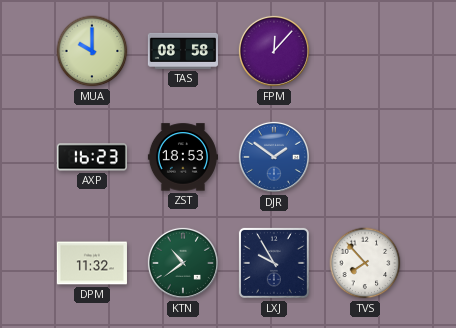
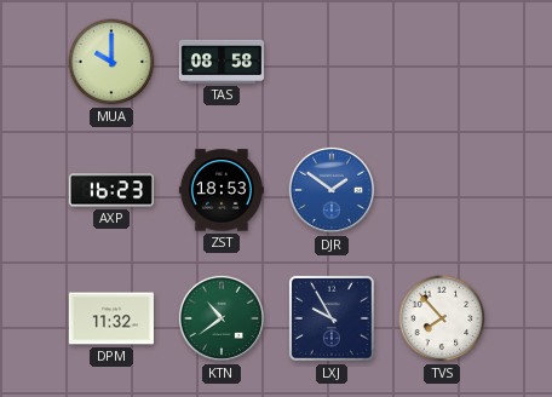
FPM: 12:07 -> none (274, 51)
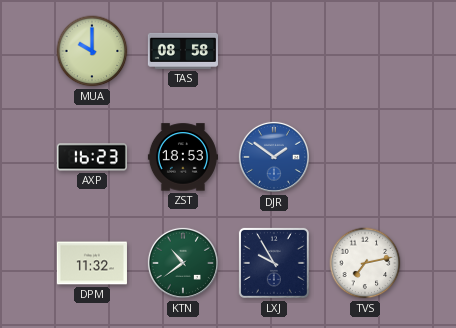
TVS: 7:53 -> 7:13 (365, 263)
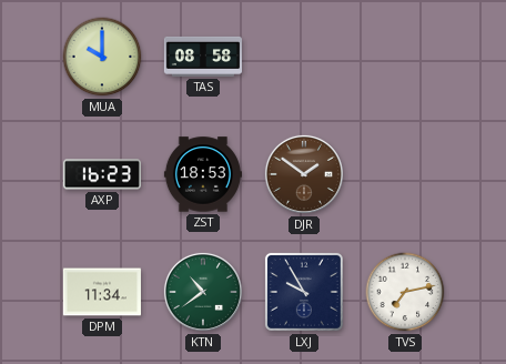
DJR dial: blue -> brown (304, 174)
DPM: 11:32 -> 11:34 (102, 292)
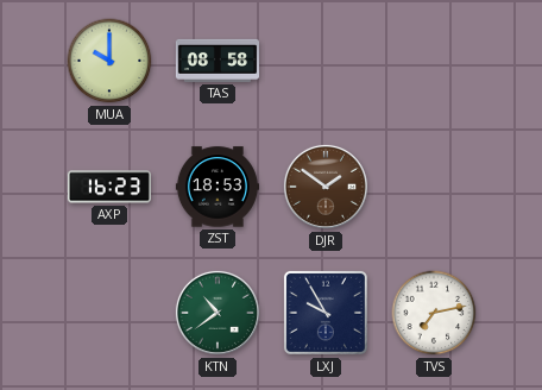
DPM: 11:34 -> none (102, 292)
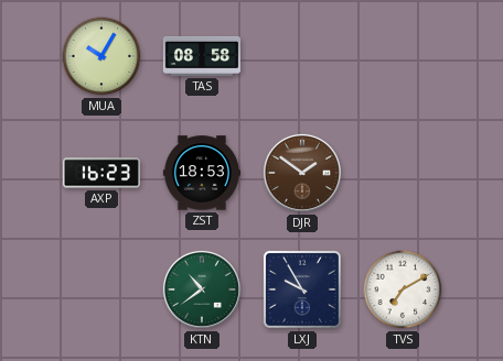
MUA: 10:00 -> 10:05 (101, 56)
TVS: 7:13 -> 7:10 (403, 289)
